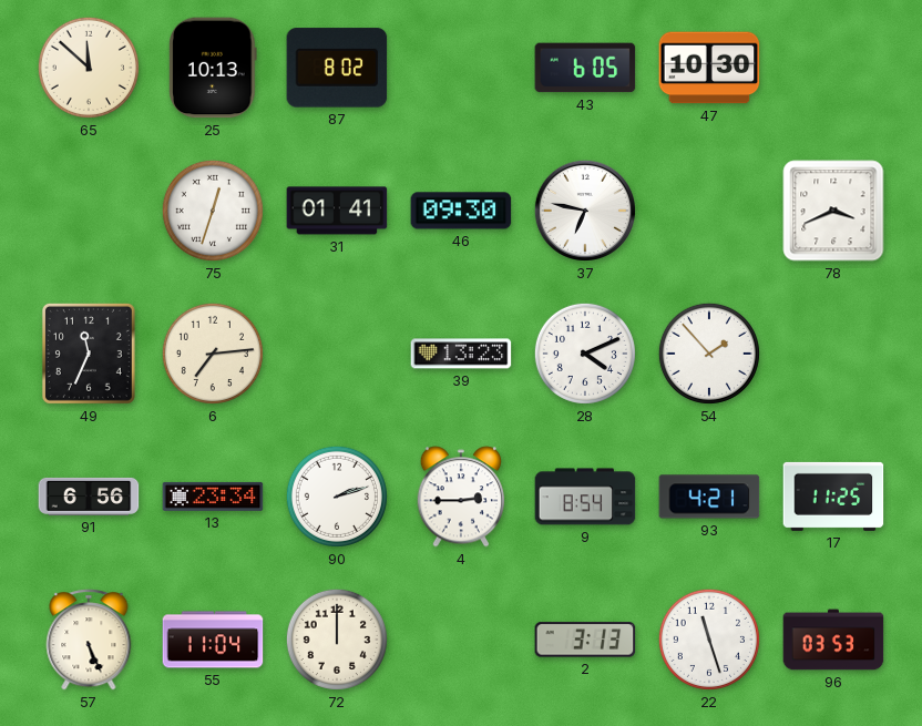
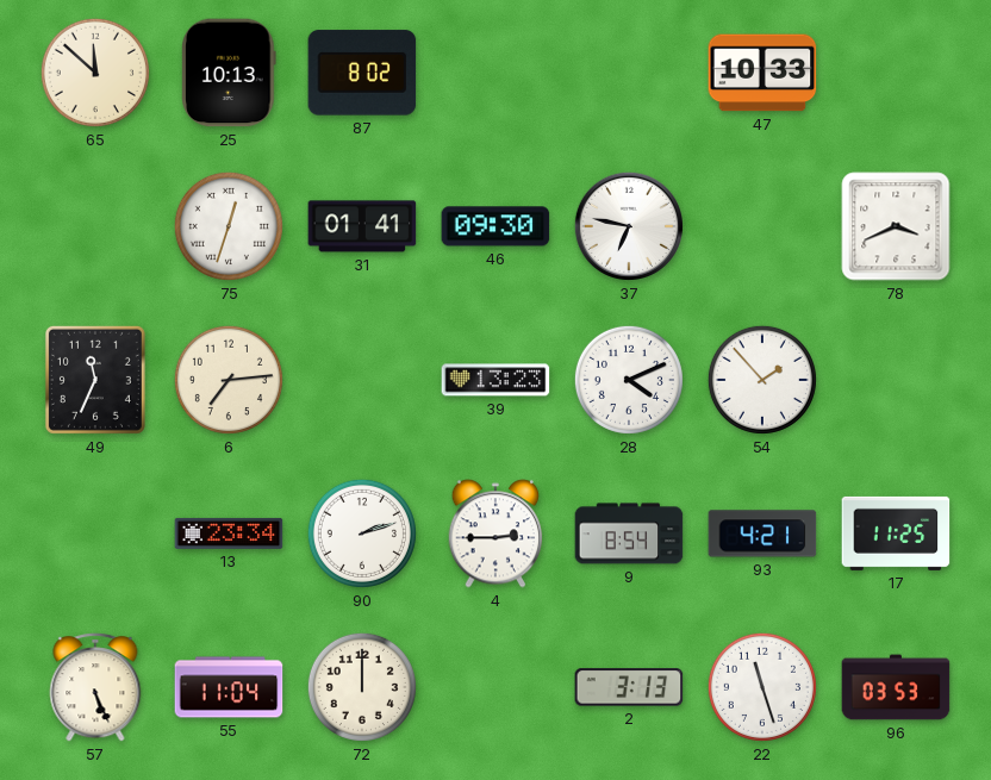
43: 6:05 -> none (585, 68)
47: 10:30 -> 10:33 (762, 73)
91: 6:56 -> none (89, 497)
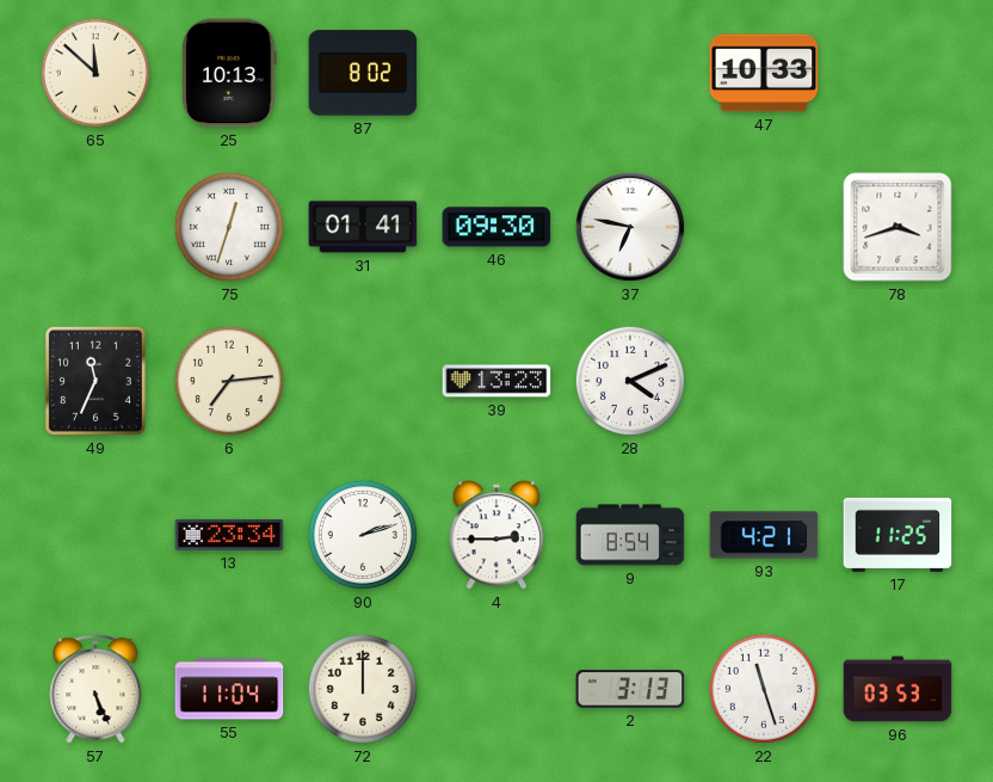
78: 3:41 -> 3:42 (898, 227)
54: 1:53 -> none (762, 380)
